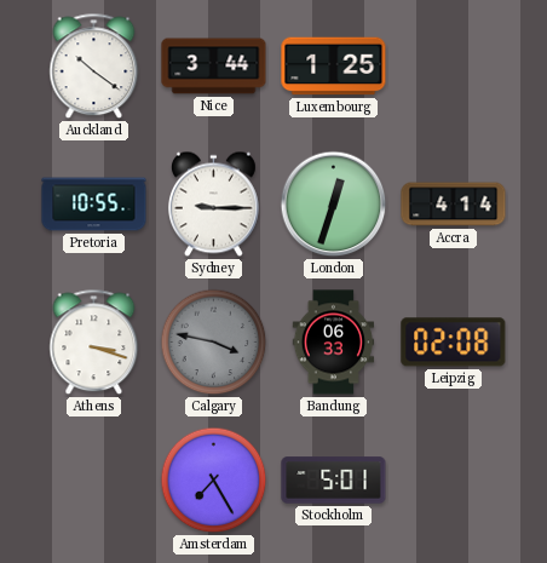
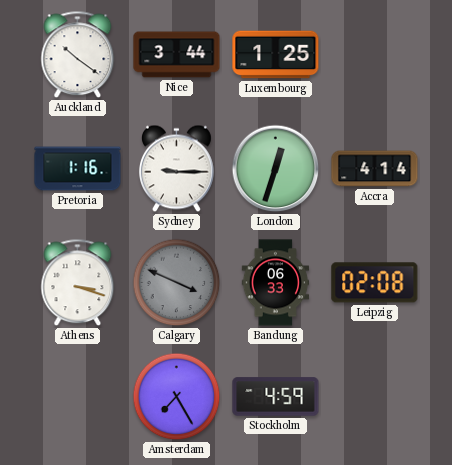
Pretoria: 10:55 -> 1:16 (78, 169)
Calgary: 3:47 -> 3:49 (177, 283)
Stockholm: 5:01 -> 4:59 (276, 397)
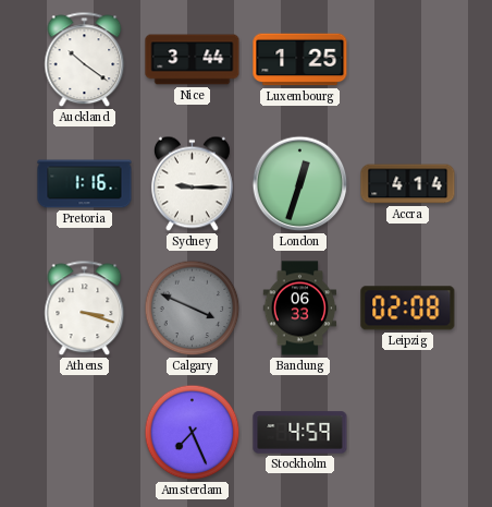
Amsterdam: 7:25 -> 7:26 (193, 433)
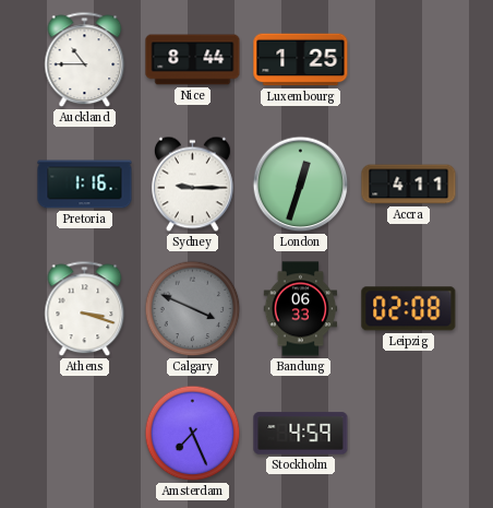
Auckland: 10:21 -> 10:45 (85, 60)
Nice: 3:44 -> 8:44 (193, 60)
Accra: 4:14 -> 4:11 (409, 185)
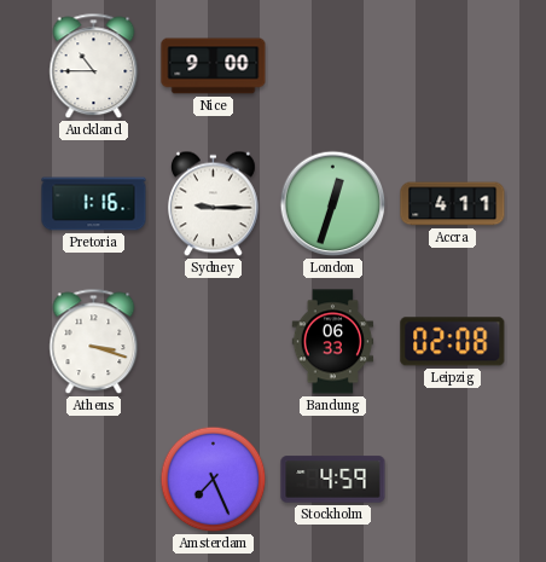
Nice: 8:44 -> 9:00 (214, 66)
Luxembourg: 1:25 -> none (301, 60)
Calgary: 3:49 -> none (193, 309)
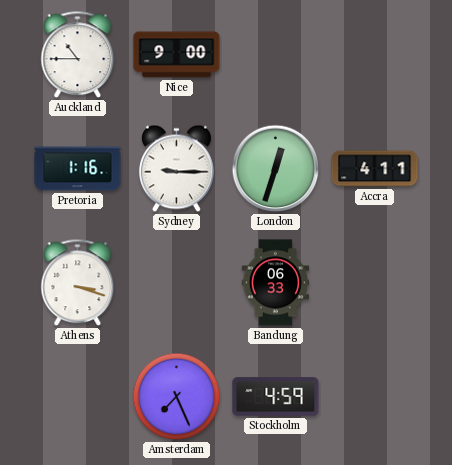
Leipzig: 02:08 -> none (453, 342)
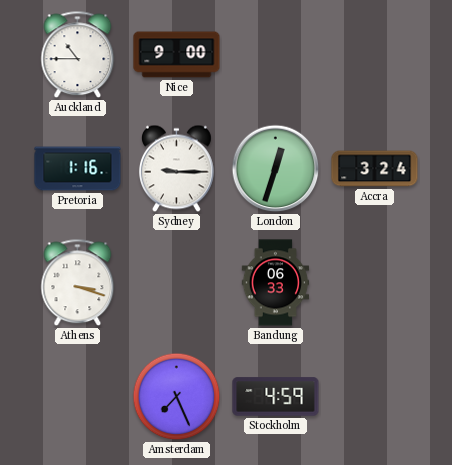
Accra: 4:11 -> 3:24 (375, 169)
